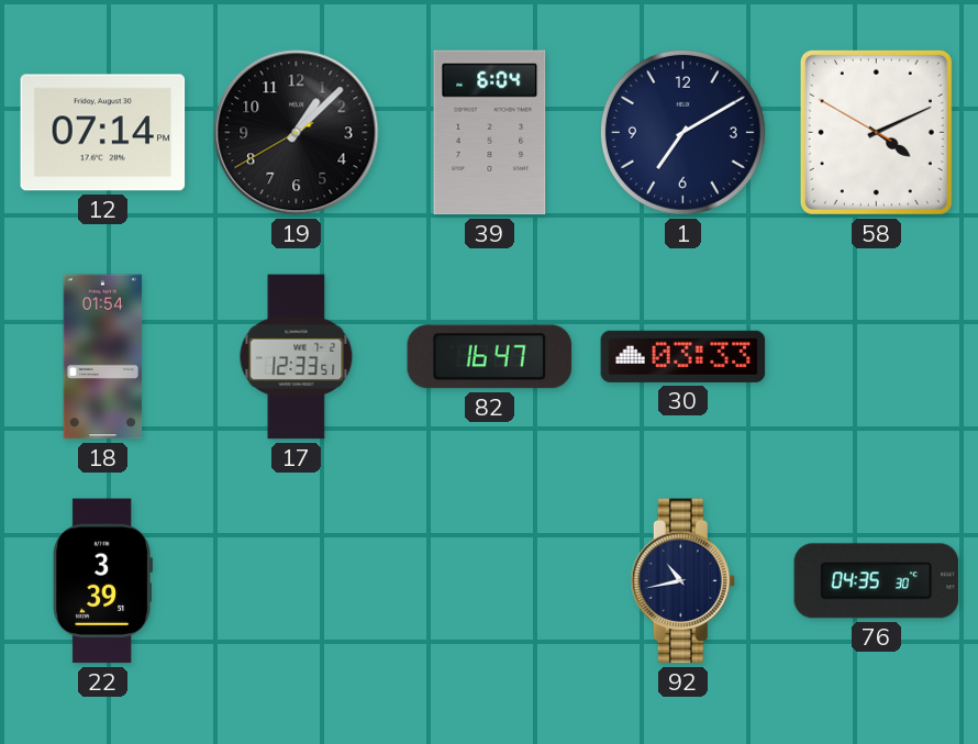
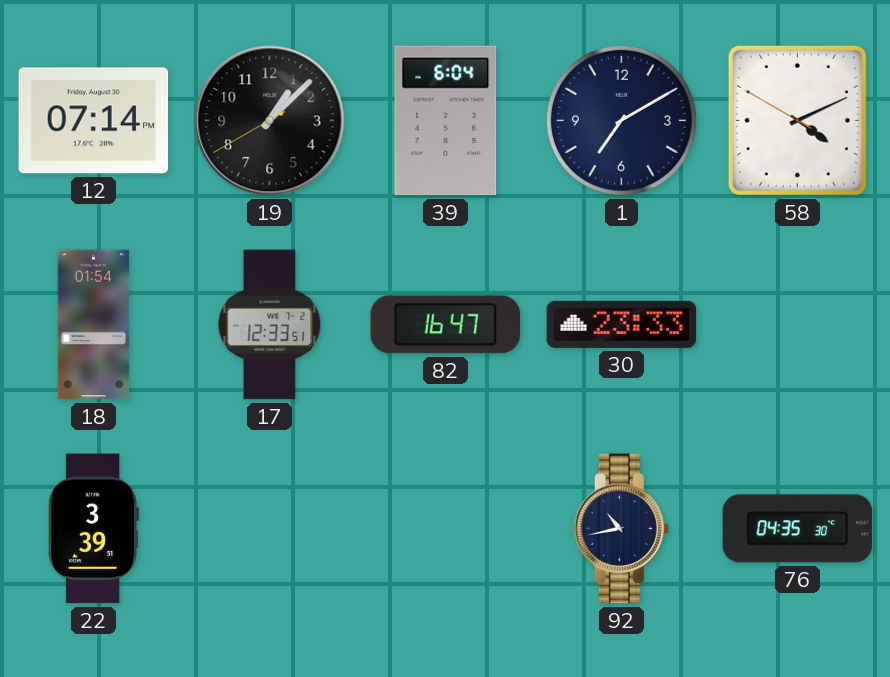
30: 03:33 -> 23:33 (622, 324)
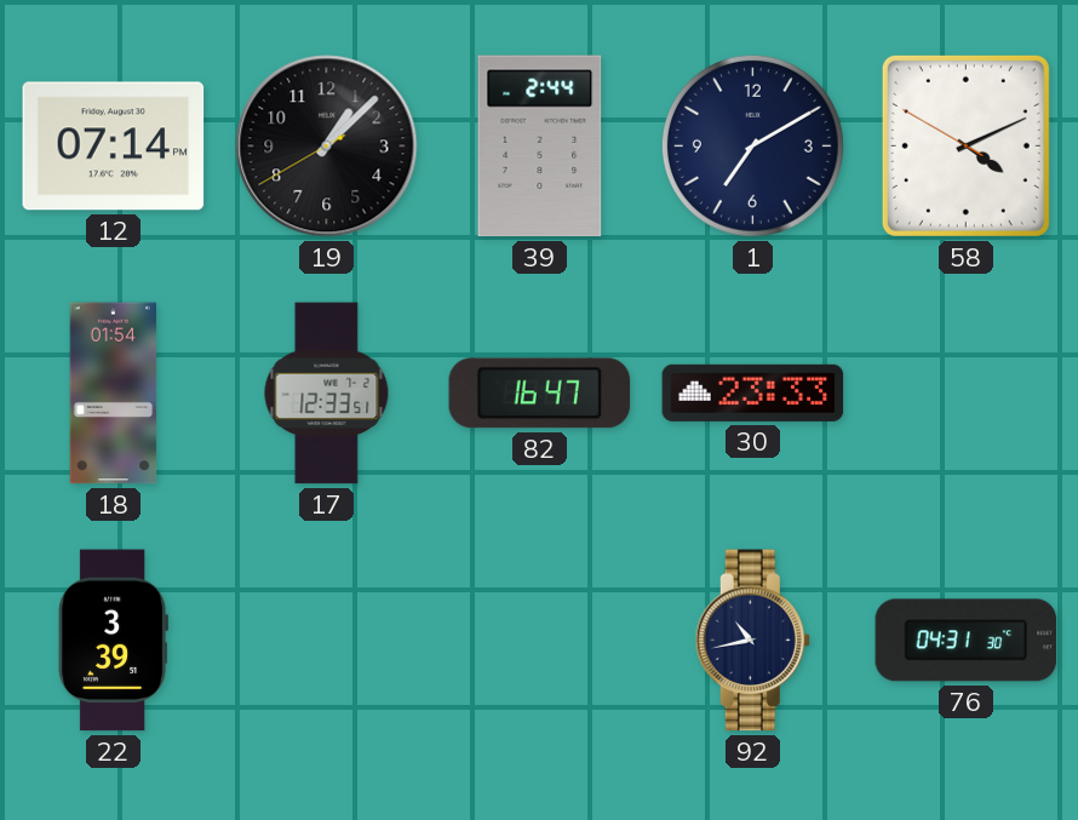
39: 6:04 -> 2:44 (540, 147)
76: 04:35 -> 04:31 (967, 641)
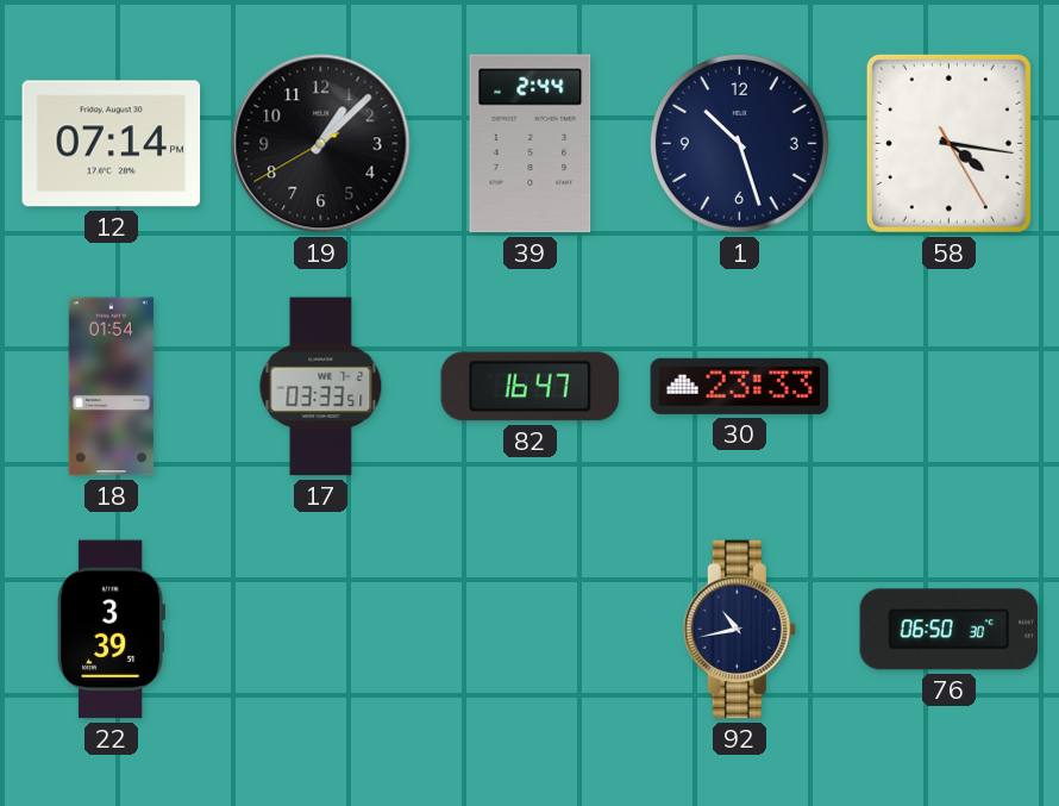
1: 7:10 -> 10:27 (739, 143)
58: 4:10 -> 4:16 (948, 143)
17: 12:33 -> 03:33 (321, 387)
76: 04:31 -> 06:50 (950, 630)
